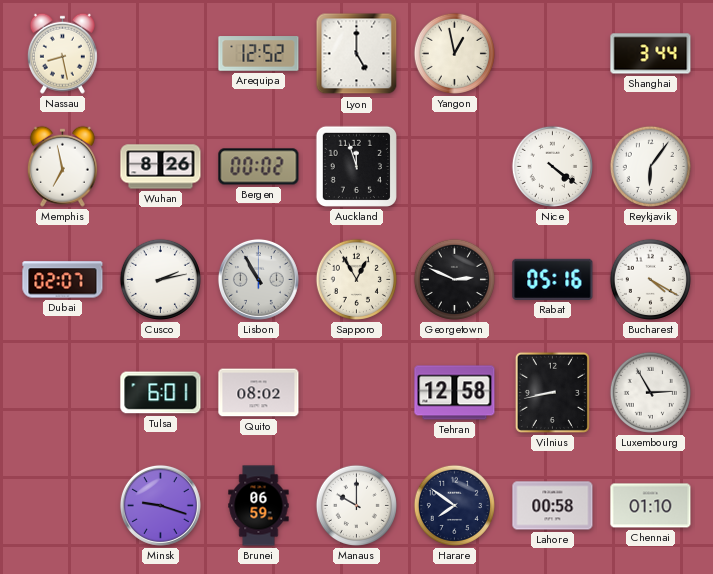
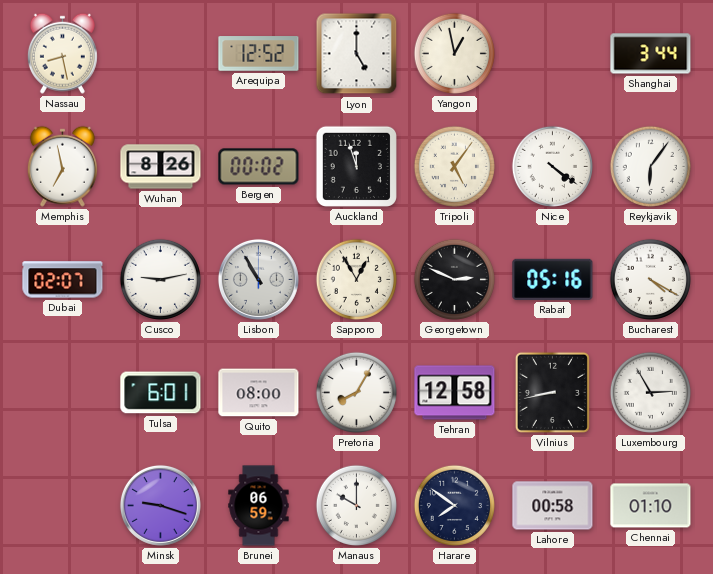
Tripoli: none -> 5:06 (454, 166)
Cusco: 2:13 -> 9:13 (160, 279)
Quito: 08:02 -> 08:00 (259, 393)
Pretoria: none -> 8:05 (356, 392)
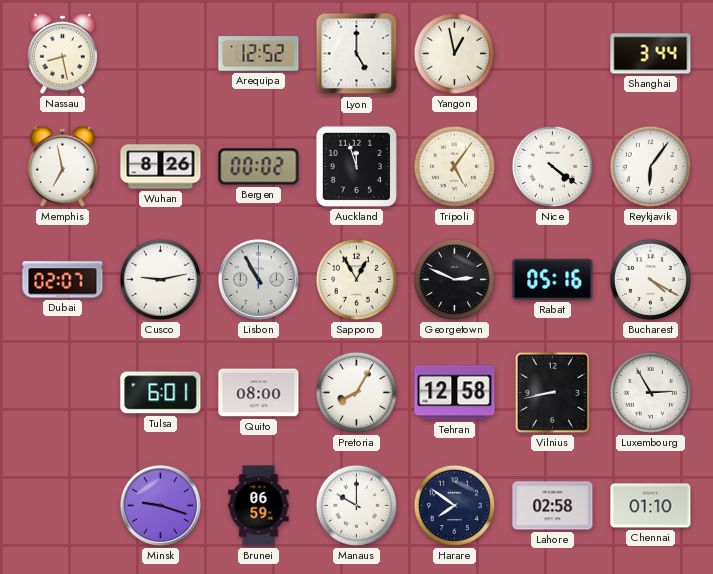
Lahore: 00:58 -> 02:58 (553, 506)
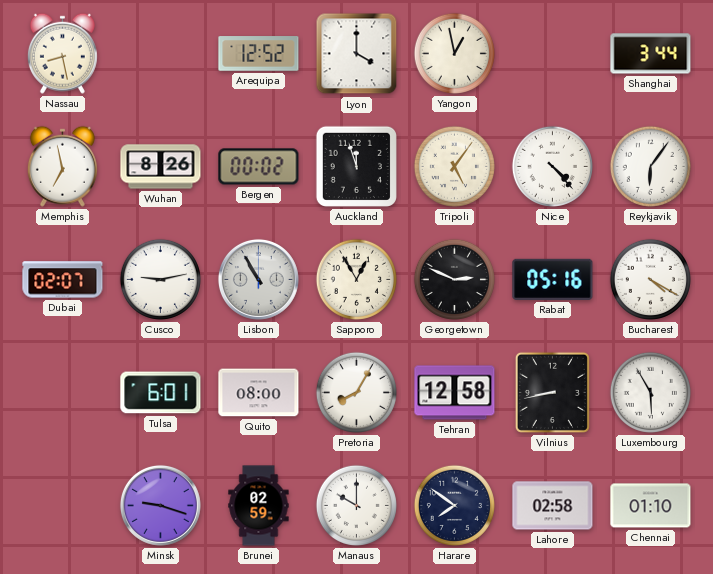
Lyon: 5:00 -> 4:00 (357, 54)
Nice: 4:21 -> 4:23 (552, 166)
Luxembourg: 2:55 -> 5:55 (650, 392)
Brunei: 06:59 -> 02:59 (259, 506)
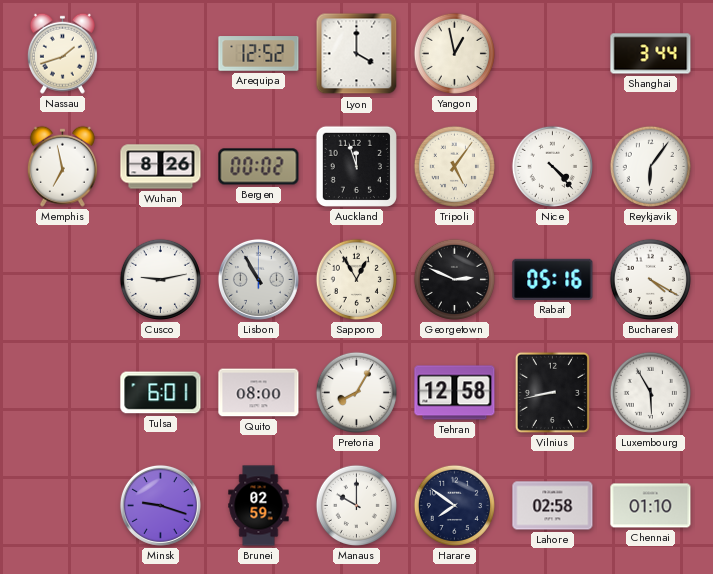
Nassau: 8:28 -> 1:42 (62, 53)
Dubai: 02:07 -> none (63, 280)
